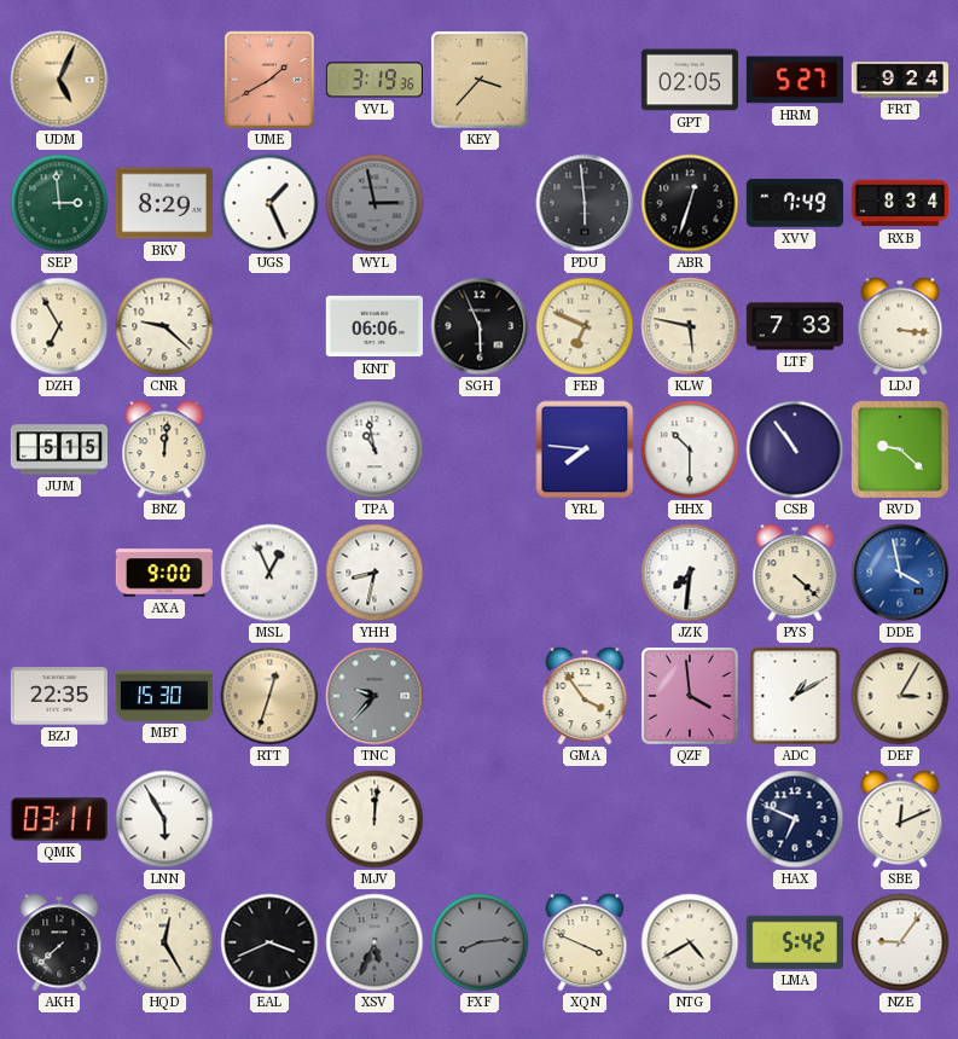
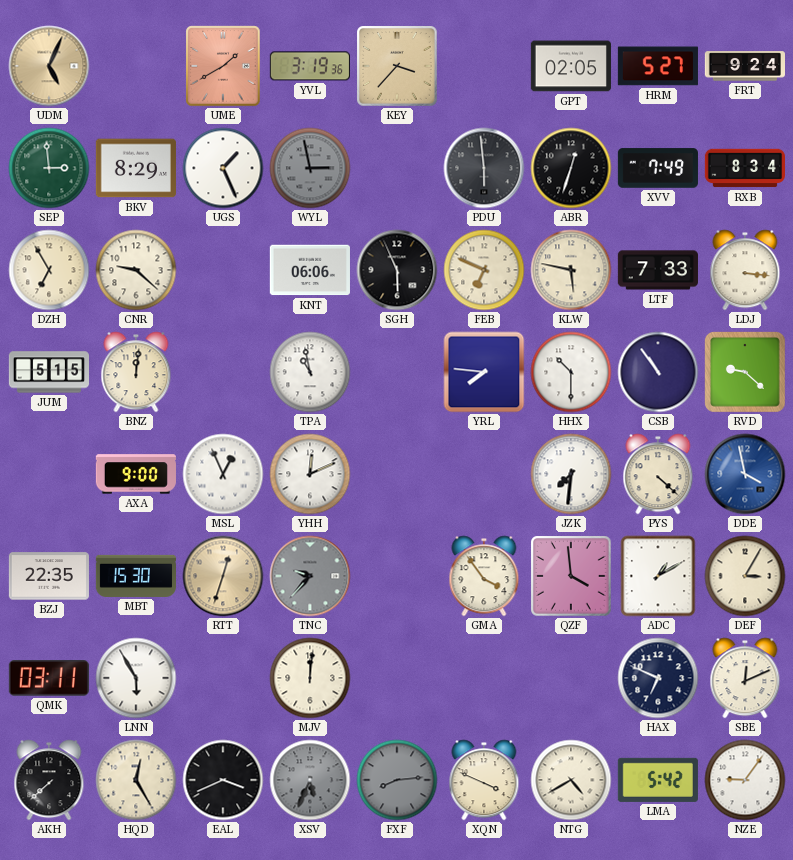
YHH: 8:32 -> 12:11 (310, 474)
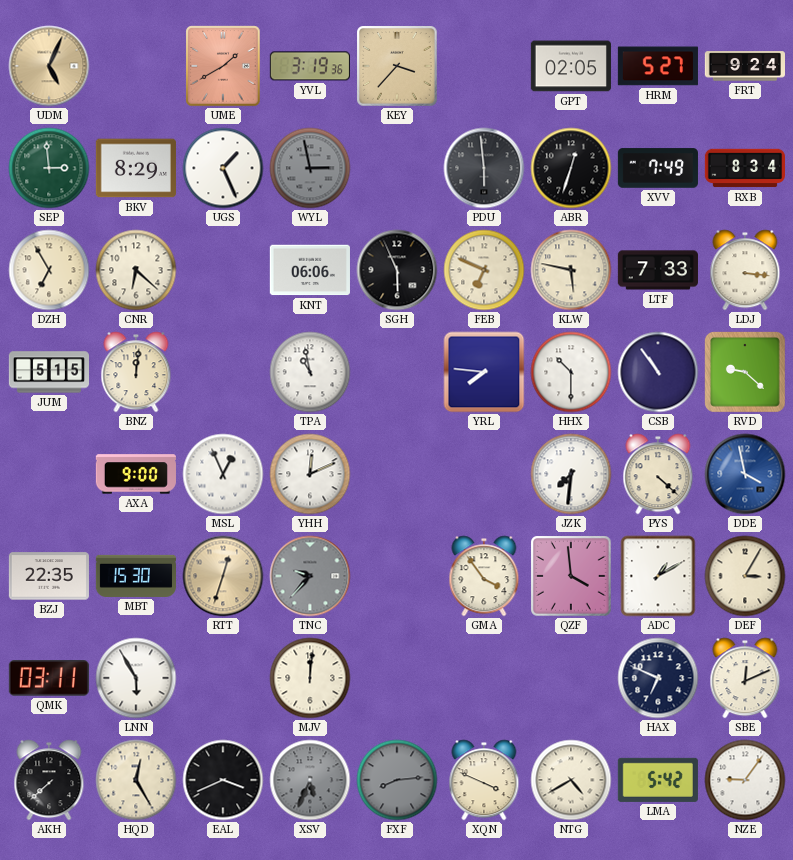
CNR: 9:22 -> 6:22 (136, 270)
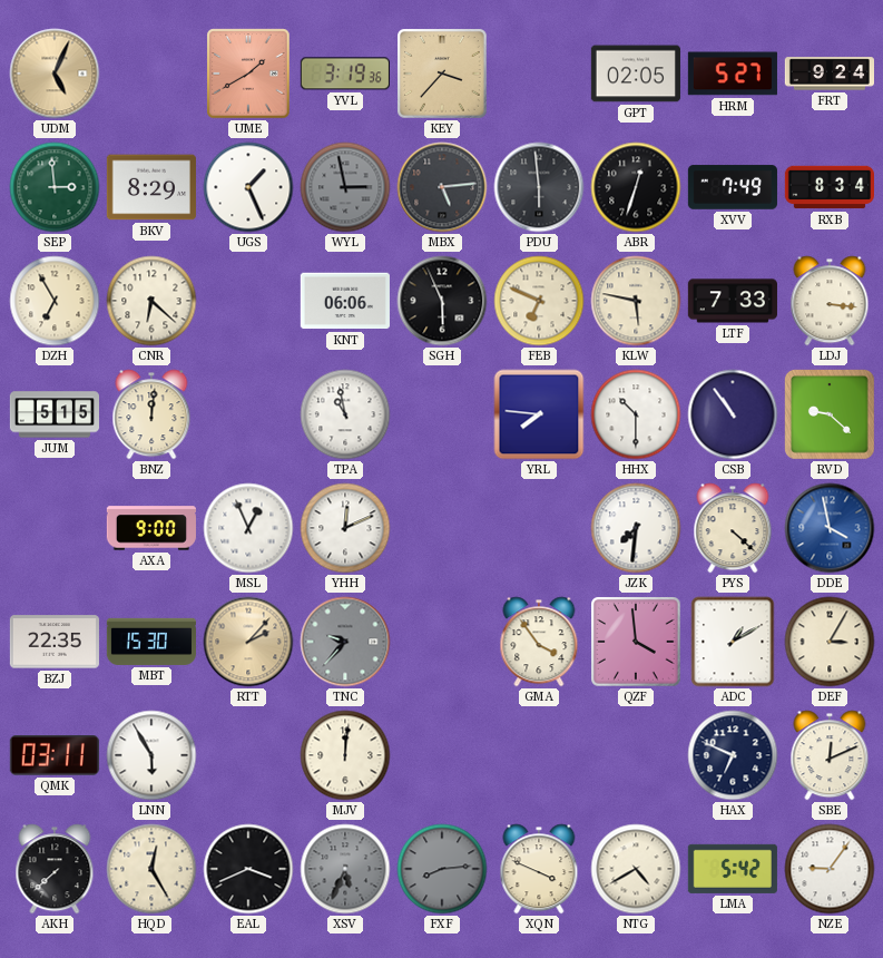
MBX: none -> 5:14 (442, 187)
RTT: 12:33 -> 2:07 (248, 642)
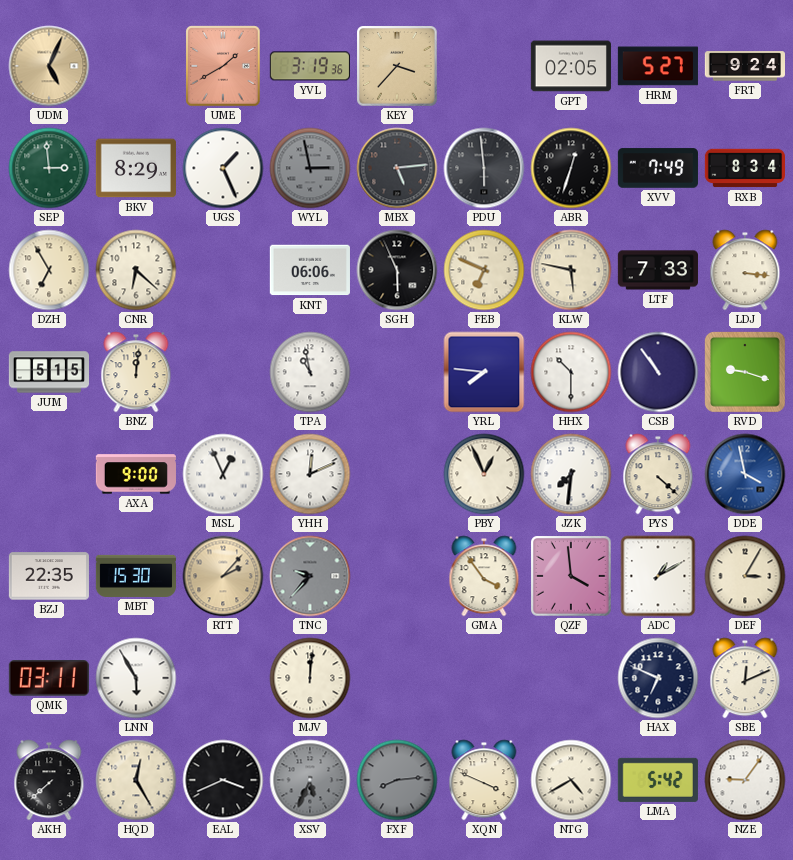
RVD: 9:22 -> 9:18 (746, 373)
PBY: none -> 12:56 (484, 474)
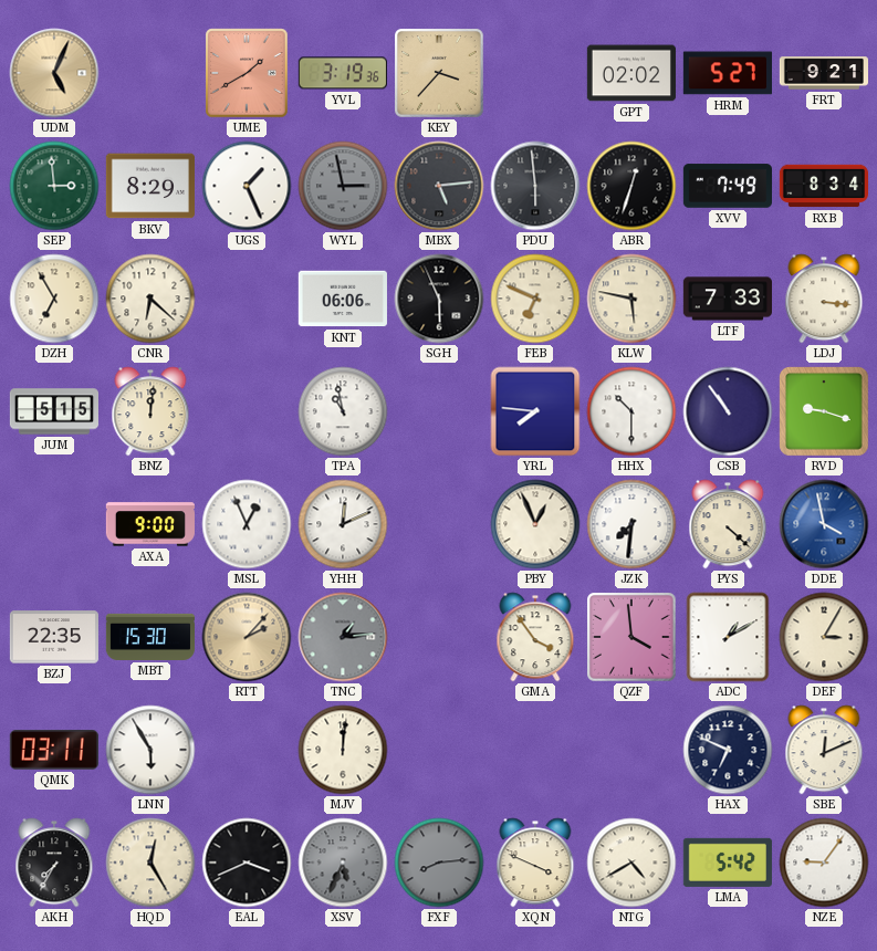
GPT: 02:05 -> 02:02 (631, 73)
FRT: 9:24 -> 9:21 (823, 73)
TNC: 9:37 -> 1:14 (343, 637)
AKH: 7:38 -> 7:35 (54, 863)
